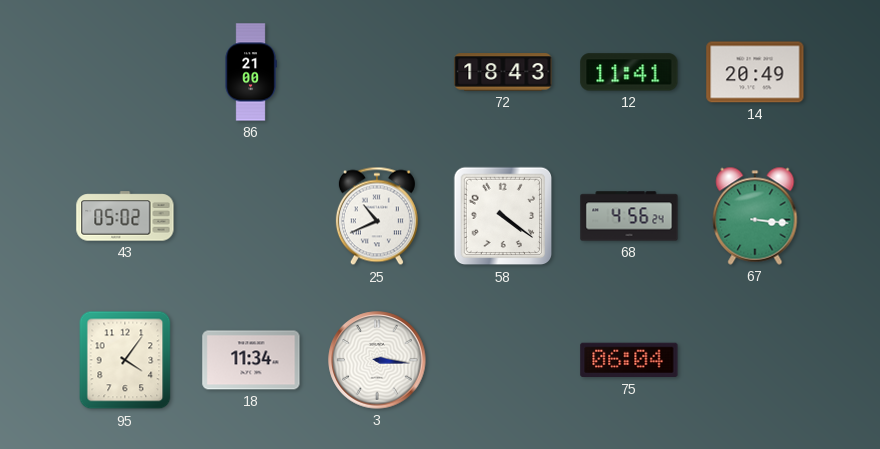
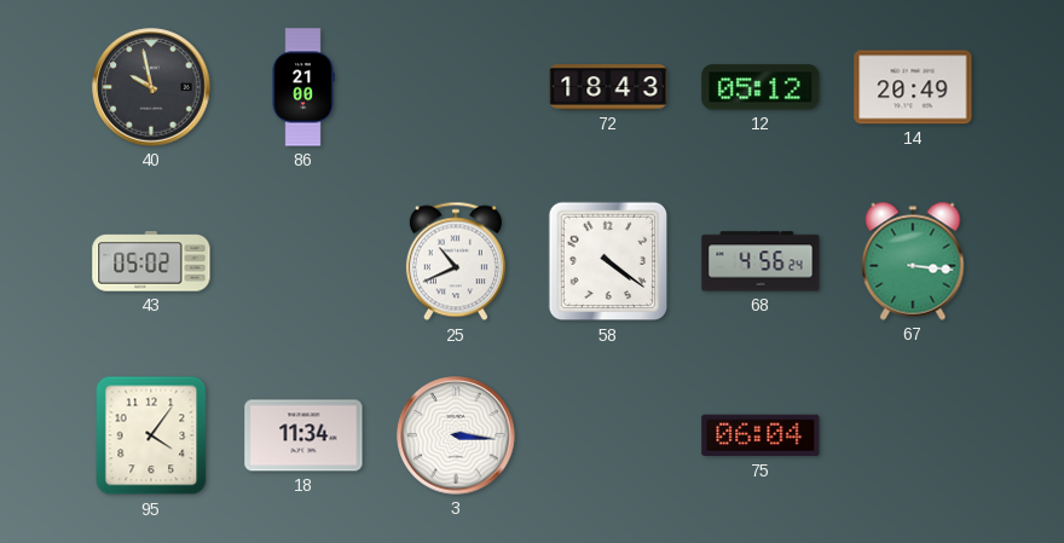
40: none -> 9:58 (151, 87)
12: 11:41 -> 05:12 (761, 87)
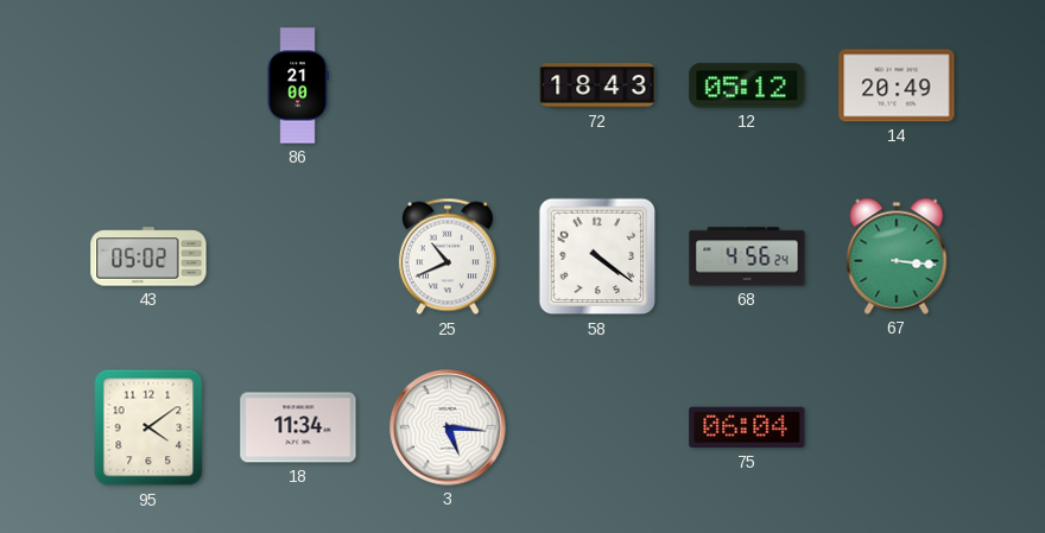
40: 9:58 -> none (151, 87)
95: 4:06 -> 4:09 (148, 427)
3: 3:16 -> 5:16 (448, 427)
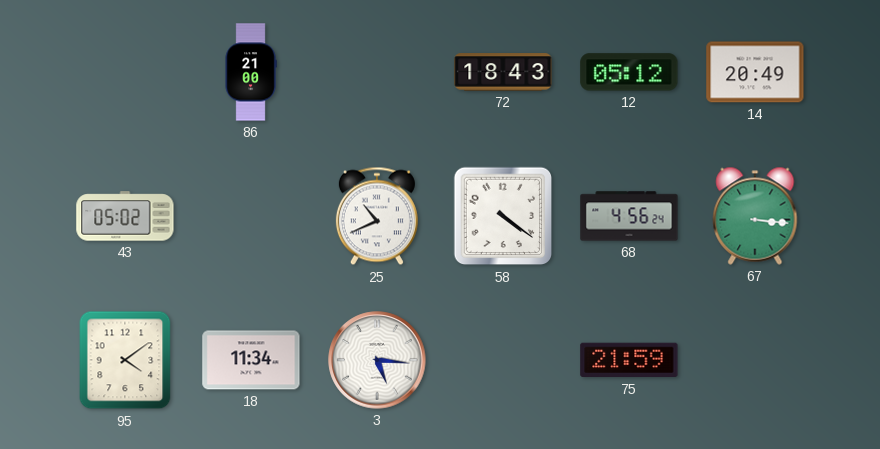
75: 06:04 -> 21:59 (629, 360)
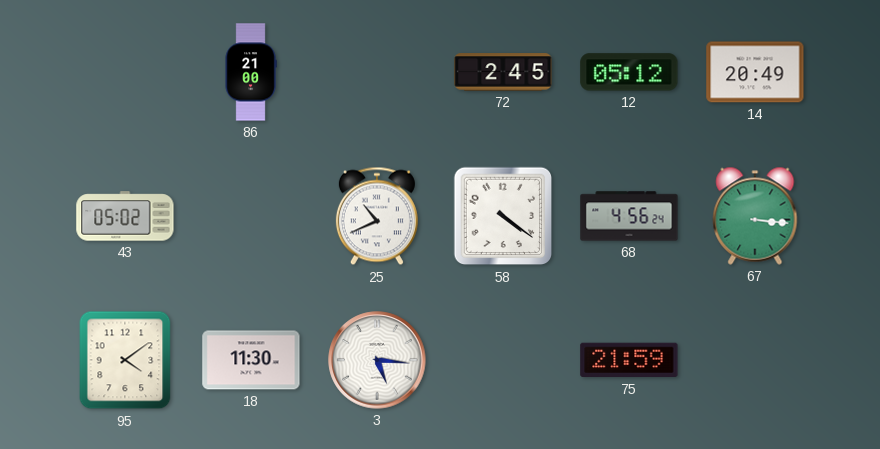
72: 18:43 -> 2:45 (503, 72)
18: 11:34 -> 11:30 (251, 360)
